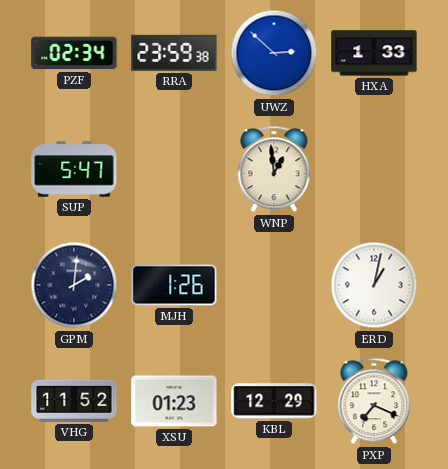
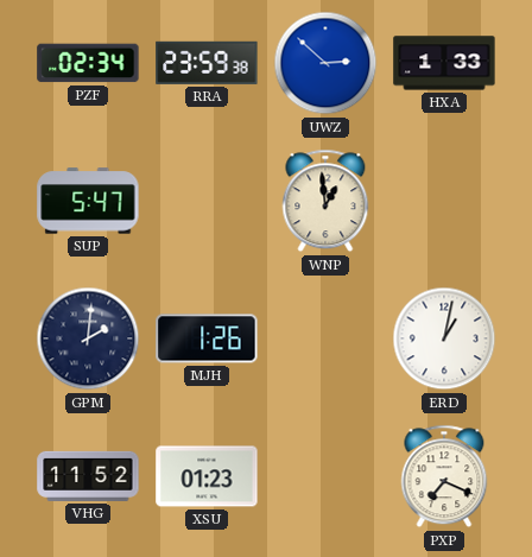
KBL: 12:29 -> none (274, 401)
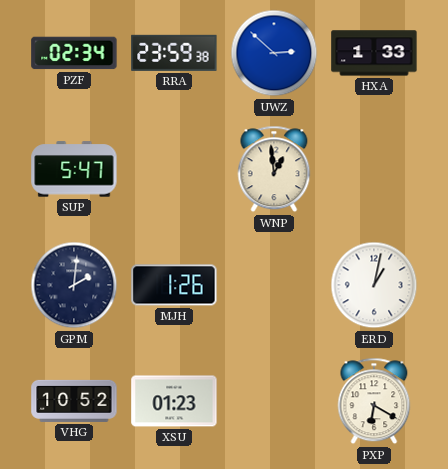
VHG: 11:52 -> 10:52 (74, 401)
PXP: 7:19 -> 6:20 (374, 401)
